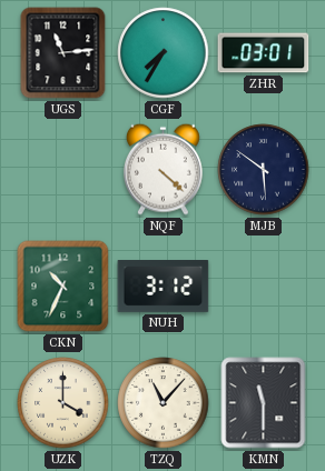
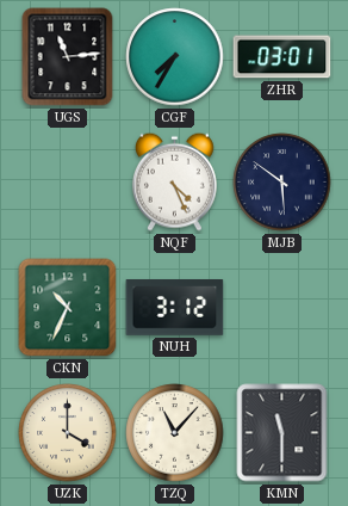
NQF: 4:22 -> 4:26 (174, 181)
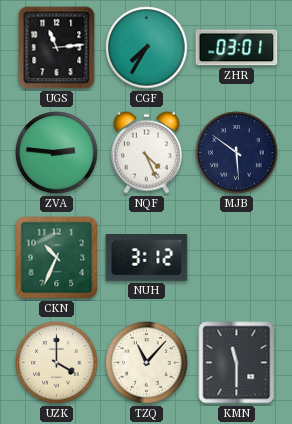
ZVA: none -> 2:46 (57, 153)
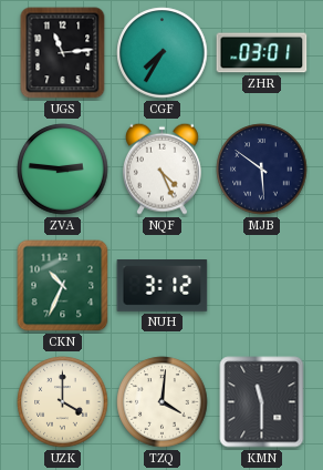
TZQ: 11:07 -> 4:01 (163, 402)
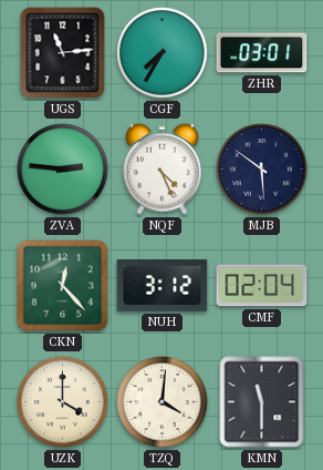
CKN: 10:34 -> 12:23 (63, 286)
CMF: none -> 02:04 (262, 286)
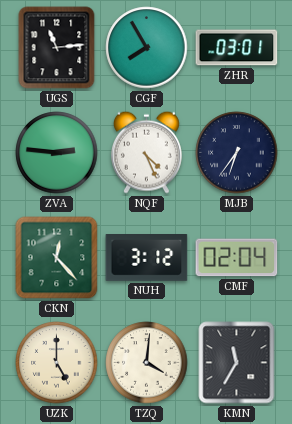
CGF: 7:35 -> 7:55 (147, 48)
MJB: 5:51 -> 6:36 (237, 153)
UZK: 4:00 -> 5:00 (57, 363)
KMN: 11:30 -> 11:35 (237, 363)
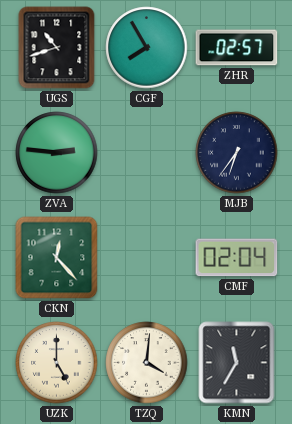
UGS: 11:14 -> 10:42 (57, 48)
ZHR: 03:01 -> 02:57 (237, 48)
NQF: 4:26 -> none (146, 152)
NUH: 3:12 -> none (147, 258)
